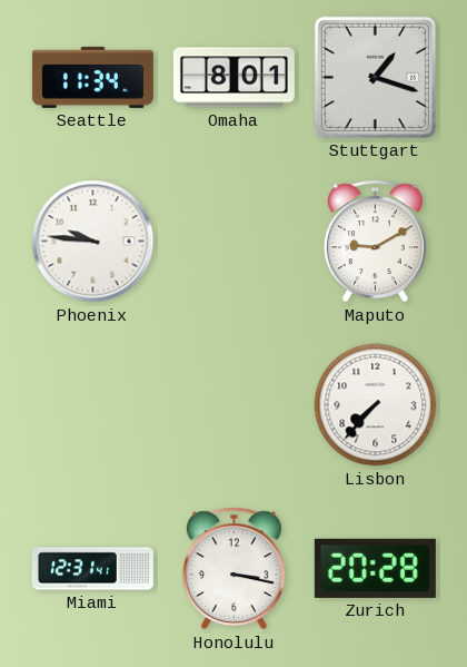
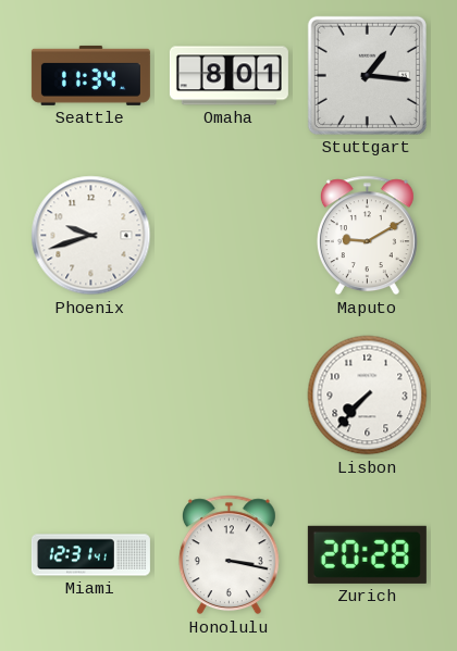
Stuttgart: 1:18 -> 1:16 (367, 75)
Phoenix: 9:46 -> 9:42 (91, 236)
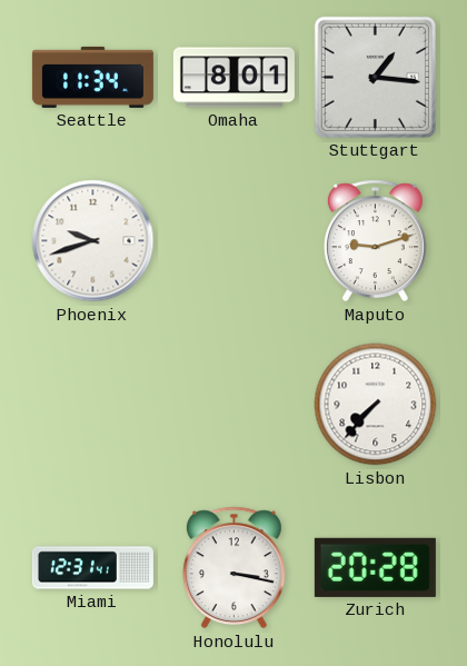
Maputo: 9:10 -> 9:12 (375, 241)
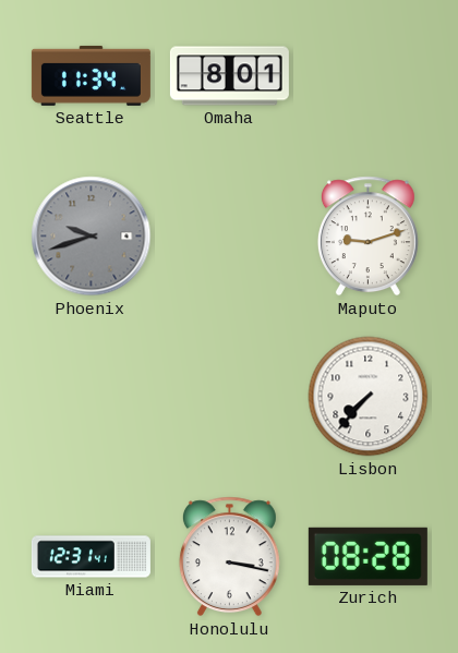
Stuttgart: 1:16 -> none (375, 77)
Phoenix dial: white -> grey (92, 237)
Zurich: 20:28 -> 08:28 (367, 556)
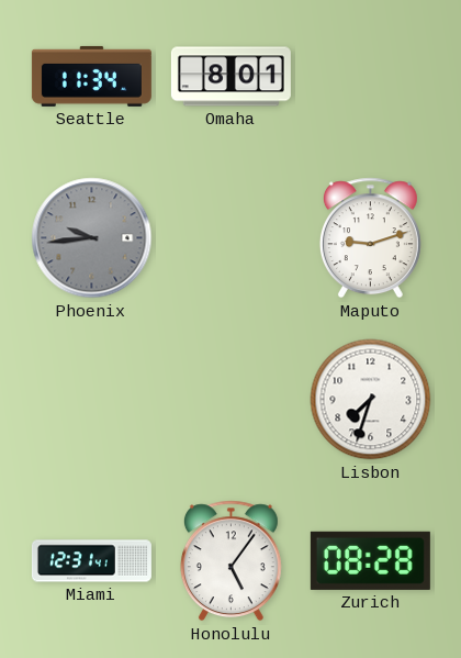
Phoenix: 9:42 -> 9:44 (92, 238)
Lisbon: 7:37 -> 7:33 (371, 400)
Honolulu: 3:17 -> 5:06 (231, 561)
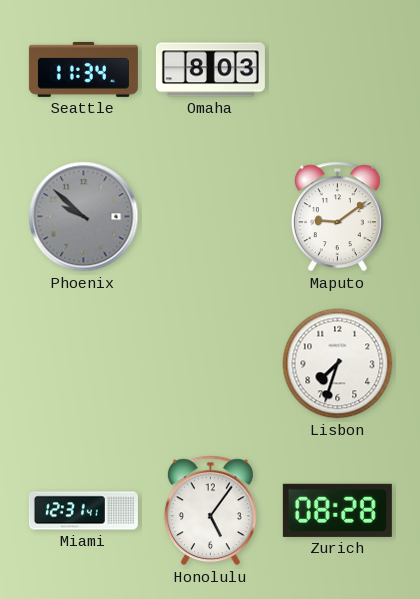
Omaha: 8:01 -> 8:03 (210, 70)
Phoenix: 9:44 -> 9:52 (84, 217)
Maputo: 9:12 -> 9:09 (337, 217)
